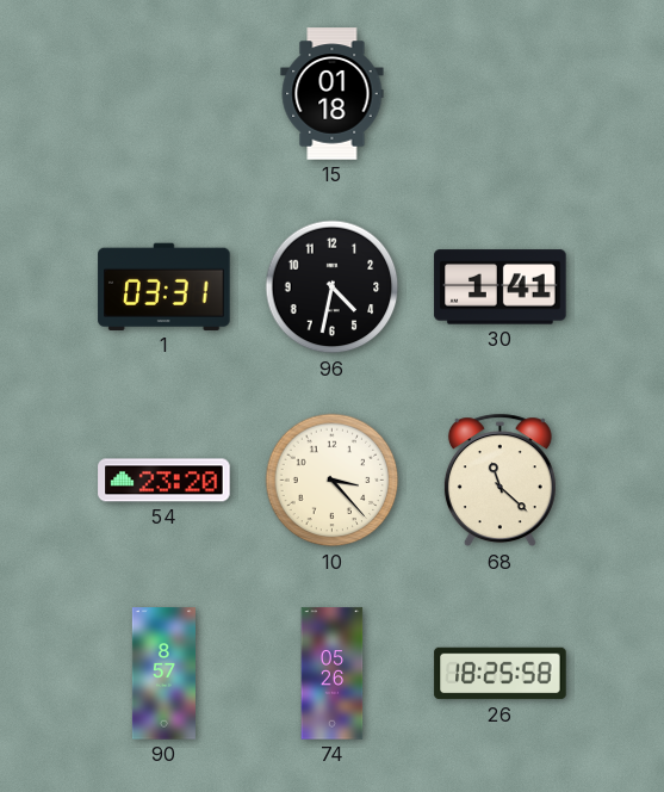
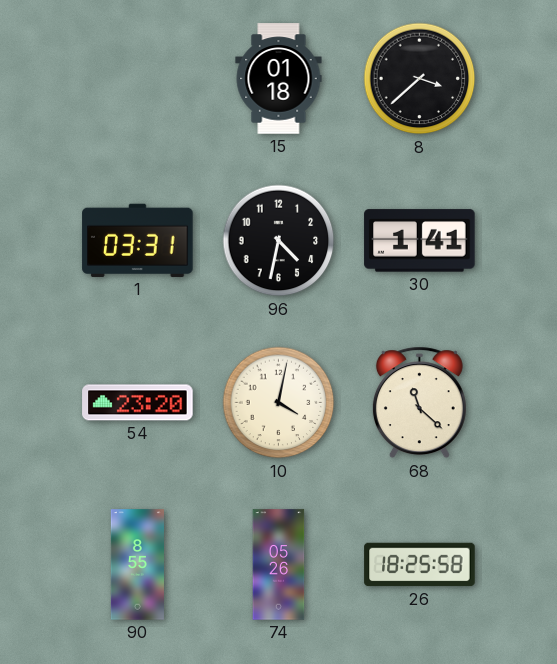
8: none -> 3:38 (420, 79)
10: 3:23 -> 4:02 (279, 403)
90: 8:57 -> 8:55 (137, 565)
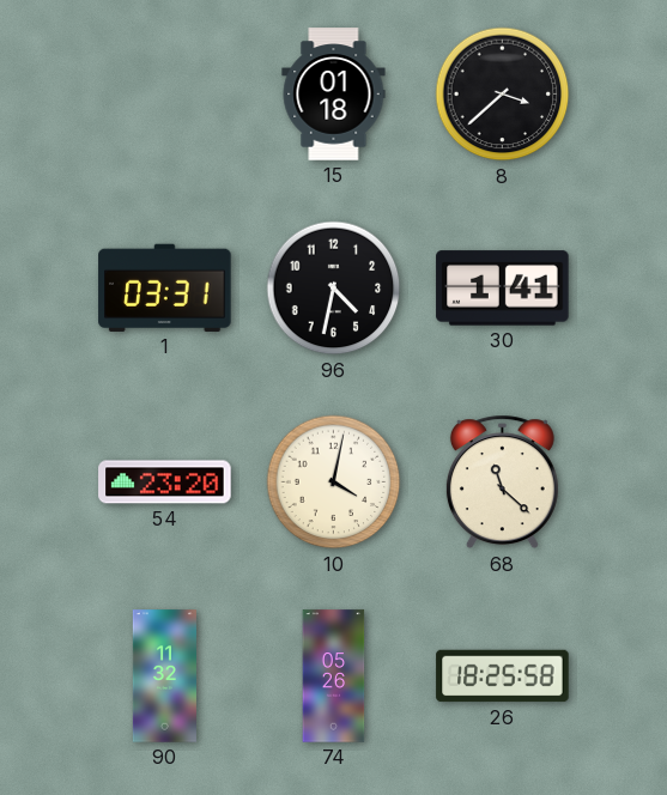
90: 8:55 -> 11:32 (164, 676)
